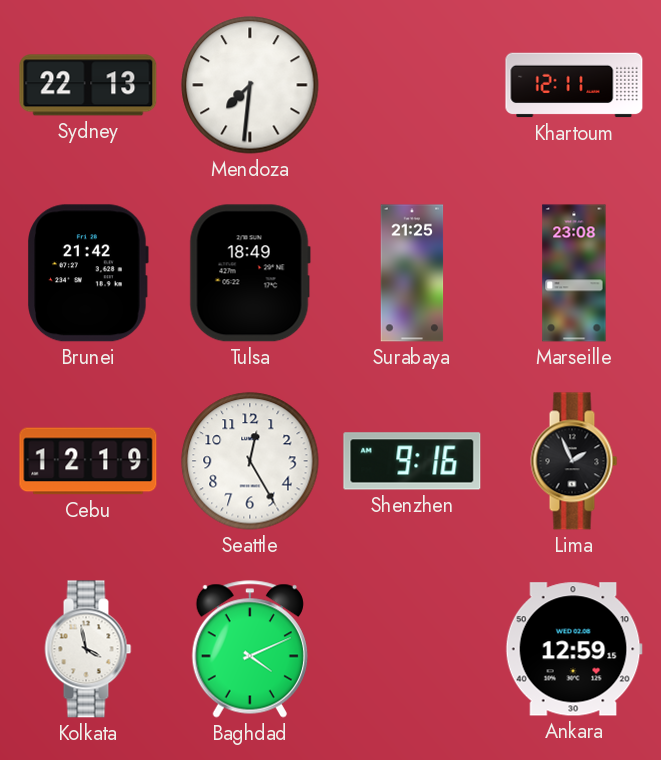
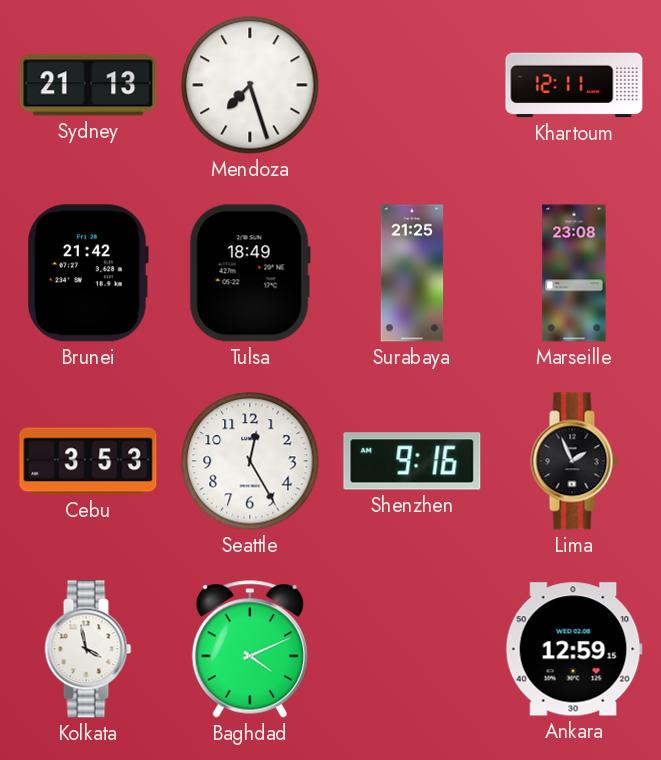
Sydney: 22:13 -> 21:13 (88, 85)
Mendoza: 7:31 -> 7:27 (250, 85)
Cebu: 12:19 -> 3:53 (88, 461)
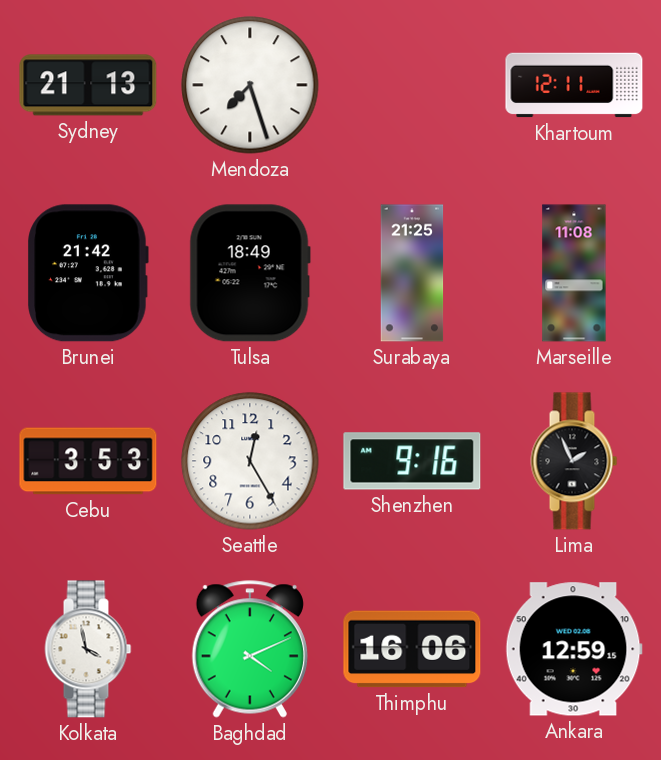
Marseille: 23:08 -> 11:08 (574, 273)
Thimphu: none -> 16:06 (412, 649)
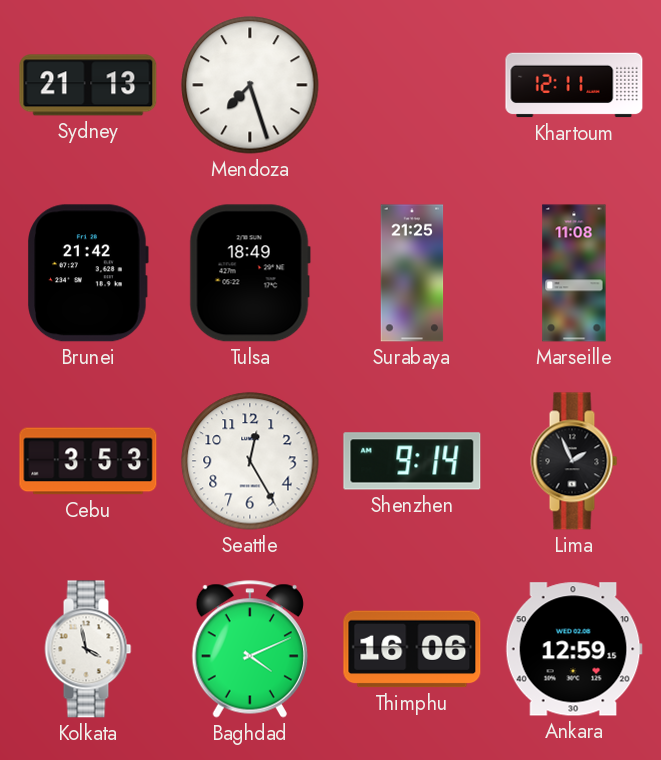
Shenzhen: 9:16 -> 9:14 (412, 461)
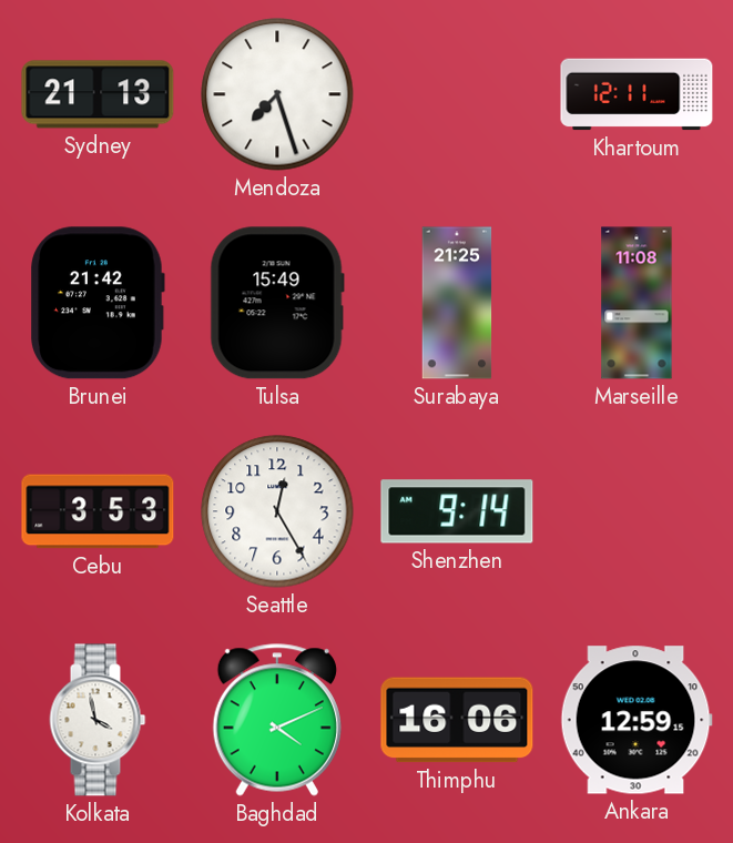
Tulsa: 18:49 -> 15:49 (277, 303)
Lima: 1:56 -> none (574, 461)
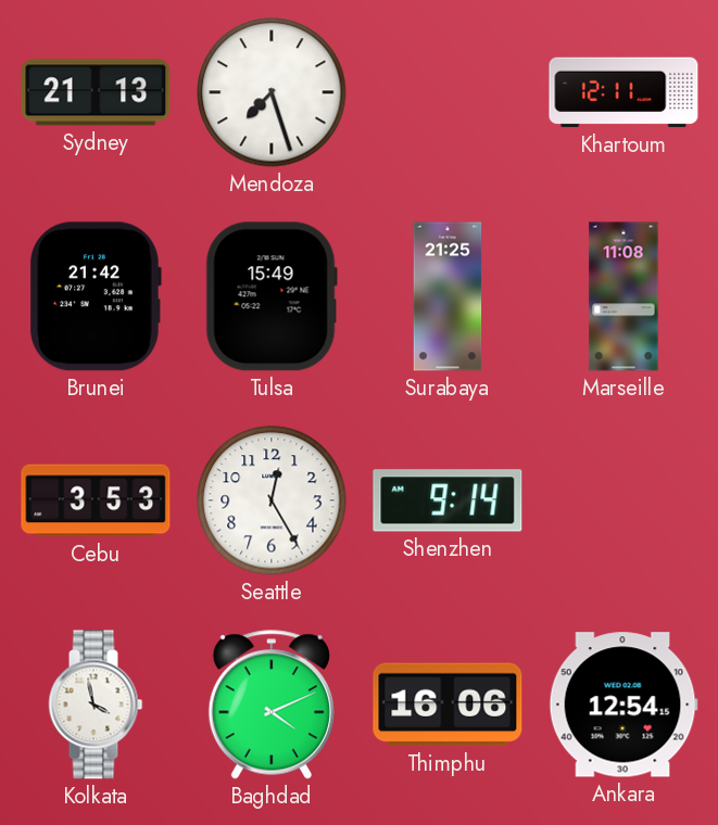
Ankara: 12:59 -> 12:54 (623, 705)
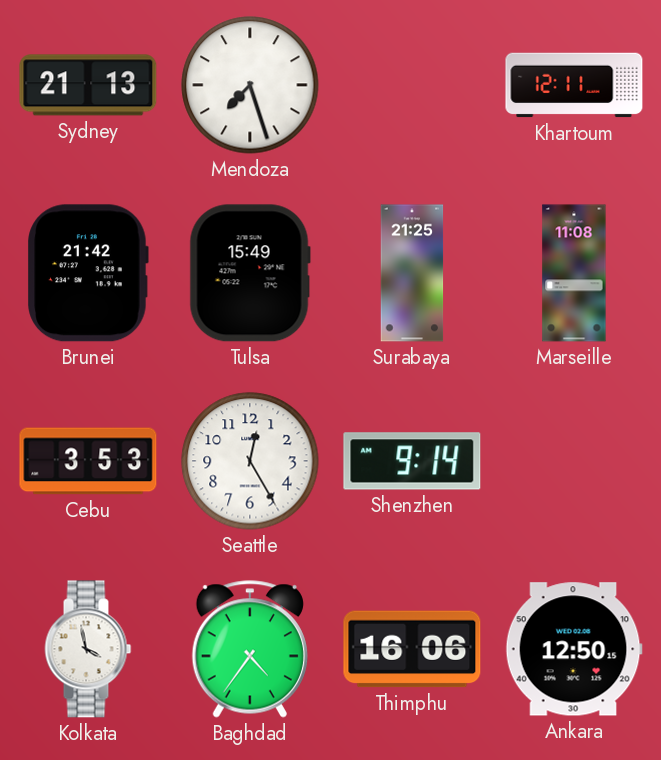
Baghdad: 4:11 -> 4:36 (250, 649)
Ankara: 12:54 -> 12:50 (574, 649)
